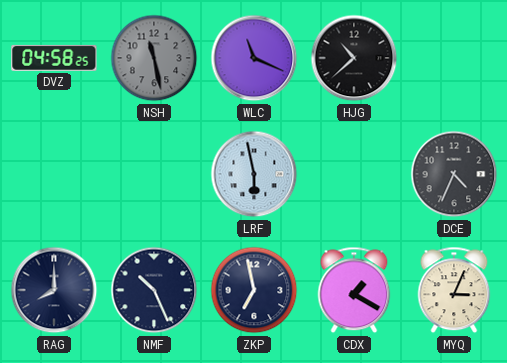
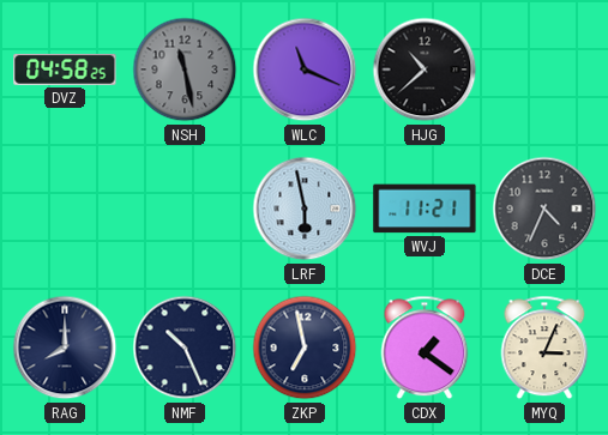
WVJ: none -> 11:21 (425, 209)
CDX: 1:20 -> 1:21 (425, 348)
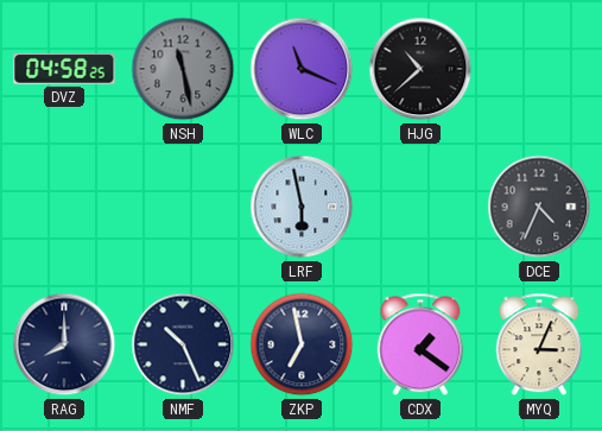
WVJ: 11:21 -> none (425, 209)
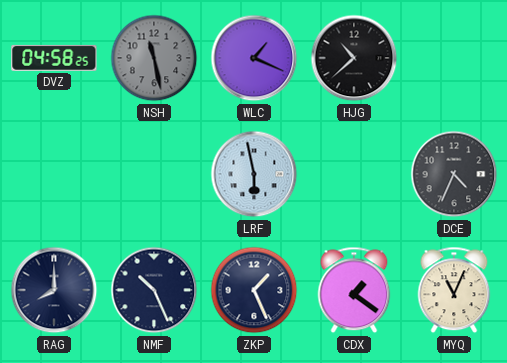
WLC: 11:19 -> 1:19 (254, 58)
ZKP: 6:58 -> 1:26 (254, 290)
MYQ: 3:04 -> 11:04 (454, 290)
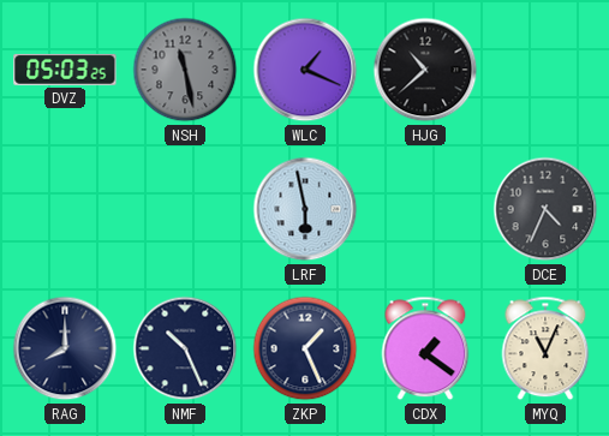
DVZ: 04:58 -> 05:03 (65, 70)
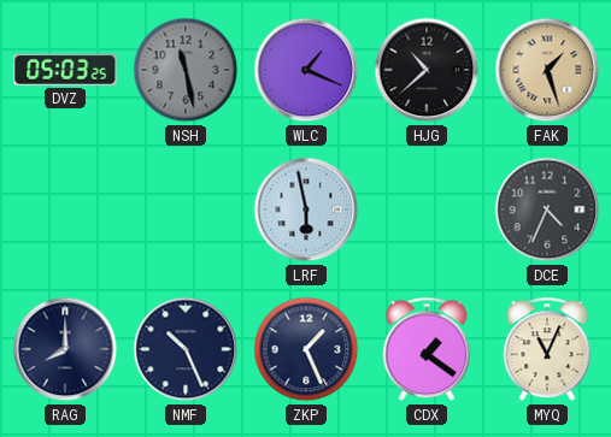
FAK: none -> 1:27 (547, 70)
